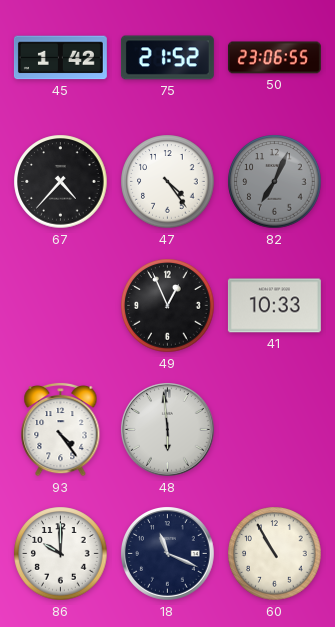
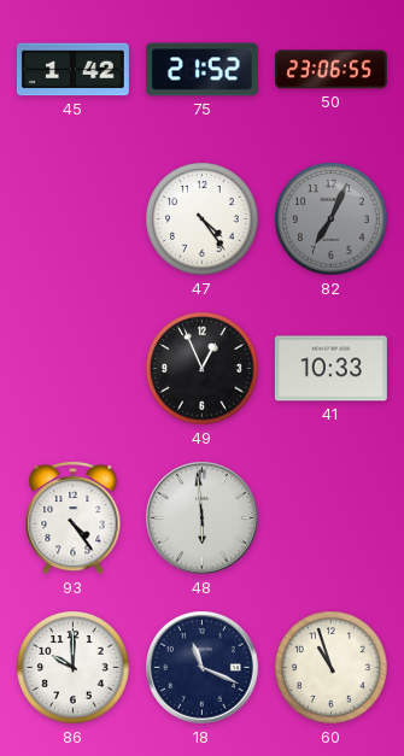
67: 4:37 -> none (61, 182)
60: 10:55 -> 10:57 (332, 668)
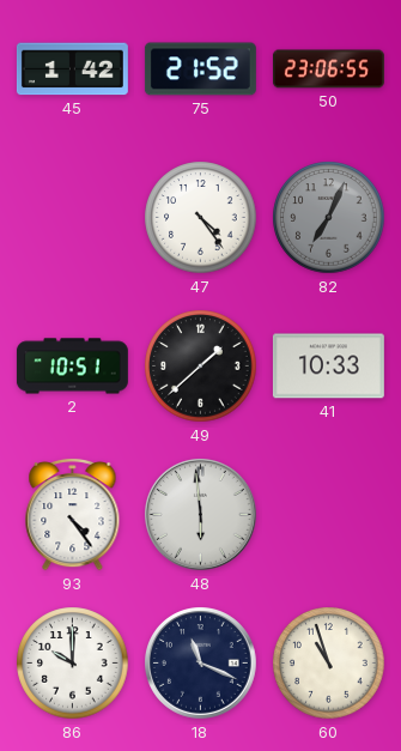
2: none -> 10:51 (72, 367)
49: 12:56 -> 1:38 (201, 367)
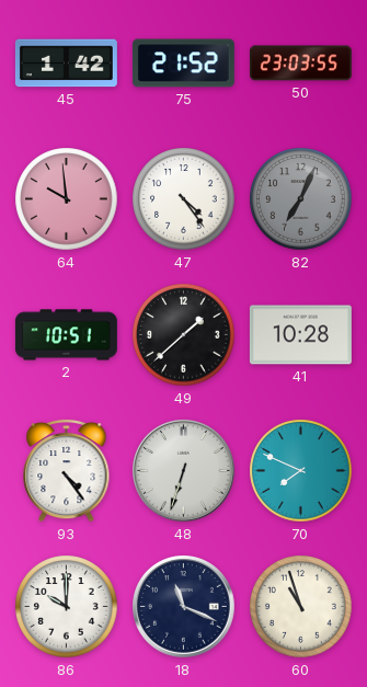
50: 23:06 -> 23:03 (300, 64)
64: none -> 9:59 (67, 199)
41: 10:33 -> 10:28 (300, 335)
48: 5:59 -> 6:33 (184, 471)
70: none -> 7:49 (301, 471)
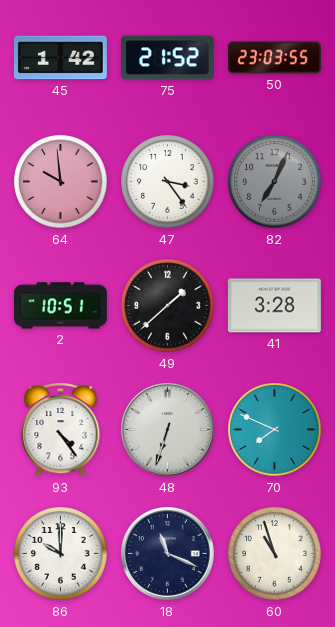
47: 4:24 -> 3:24 (168, 182)
41: 10:28 -> 3:28 (274, 306)
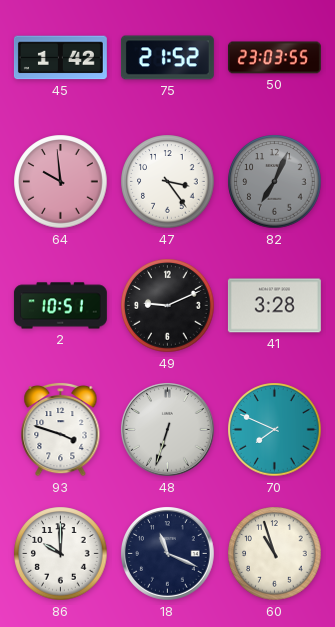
49: 1:38 -> 9:11 (168, 306)
93: 4:24 -> 3:48 (61, 429)
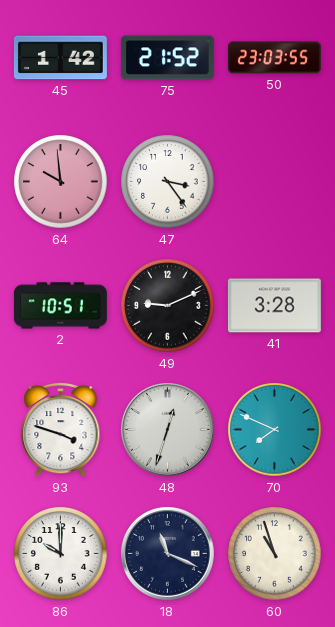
82: 7:04 -> none (275, 182)
48: 6:33 -> 12:33 (168, 430)
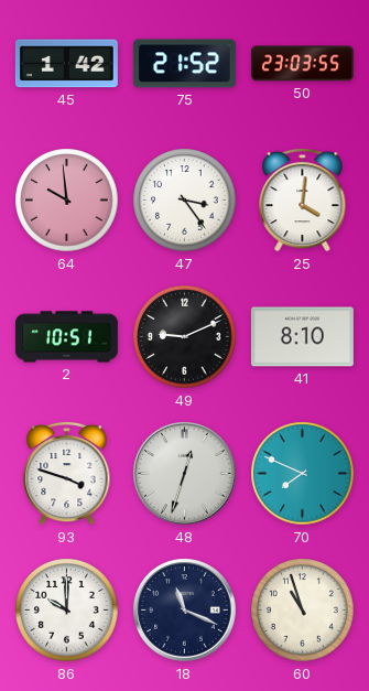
25: none -> 4:01 (303, 199)
41: 3:28 -> 8:10 (302, 337)
